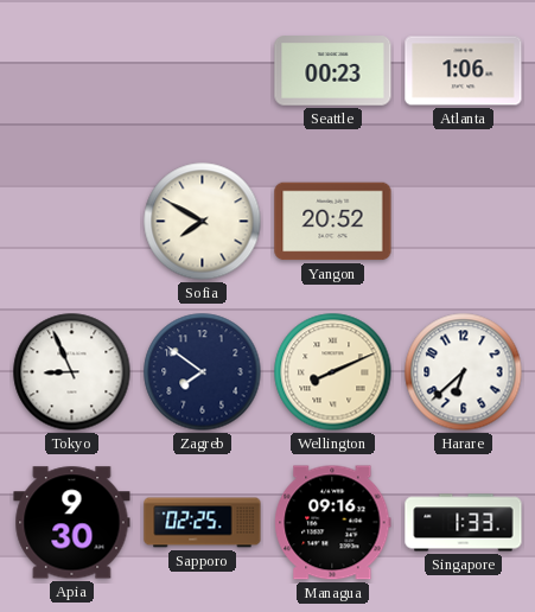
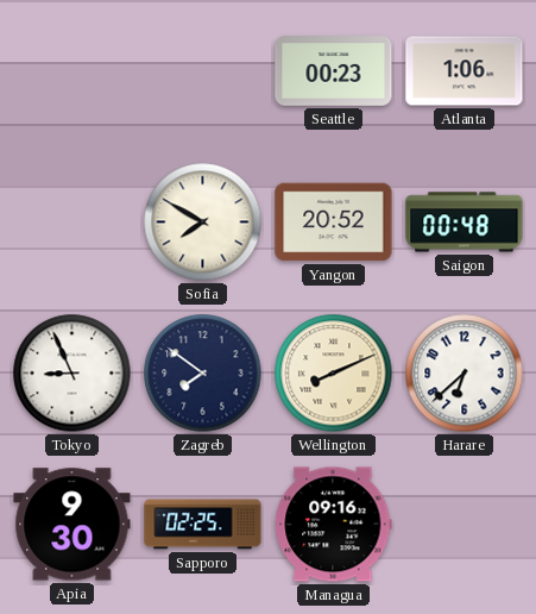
Saigon: none -> 00:48 (465, 223)
Singapore: 1:33 -> none (464, 523)
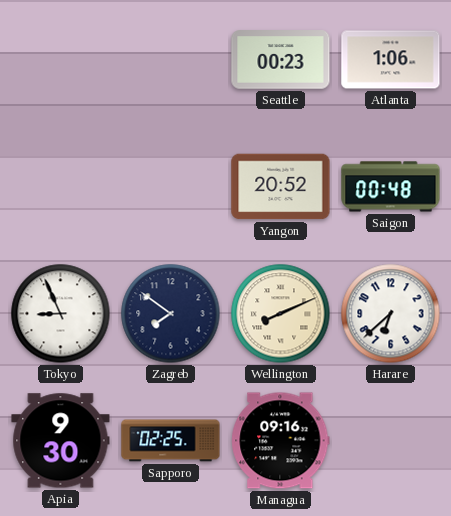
Sofia: 7:50 -> none (203, 223)
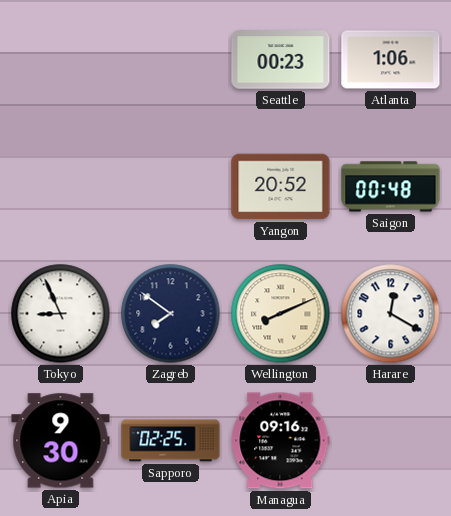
Harare: 6:38 -> 12:20 (391, 314)
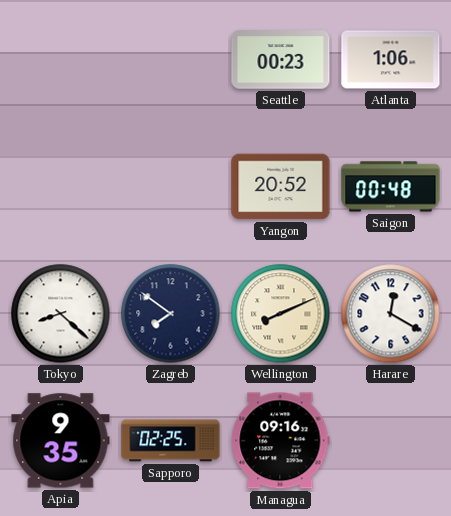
Tokyo: 8:56 -> 8:22 (61, 314)
Apia: 9:30 -> 9:35 (61, 441)
